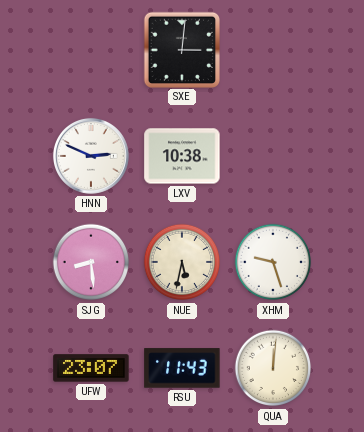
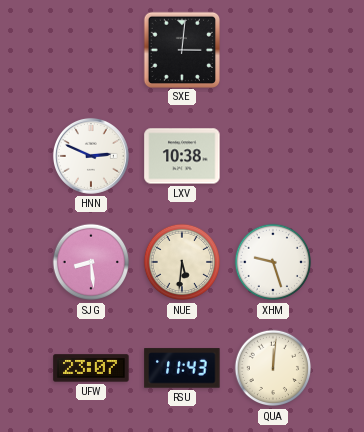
NUE: 5:32 -> 5:31 (182, 262)
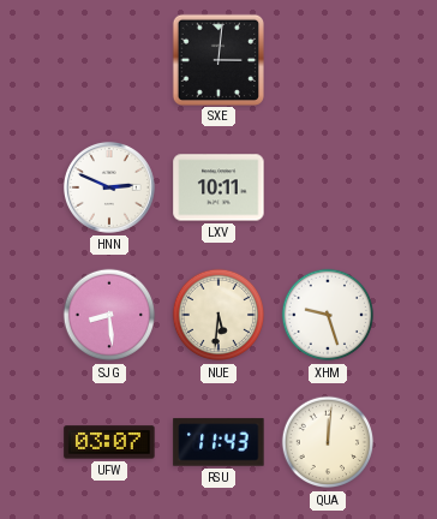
LXV: 10:38 -> 10:11 (218, 187)
UFW: 23:07 -> 03:07 (109, 442)
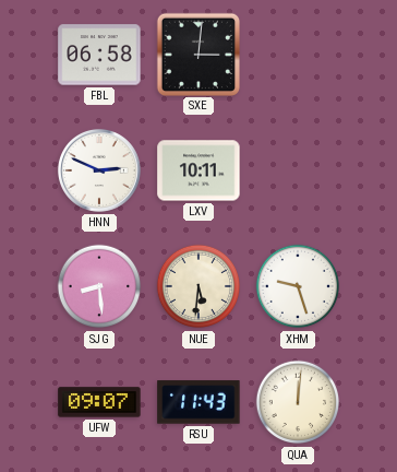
FBL: none -> 06:58 (99, 55)
UFW: 03:07 -> 09:07 (99, 402)
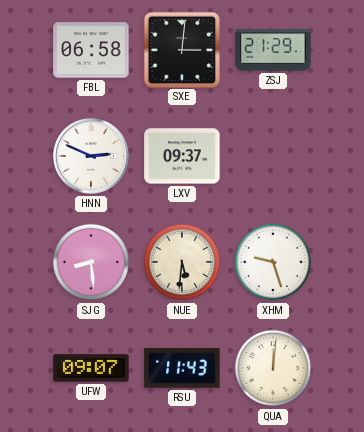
ZSJ: none -> 21:29 (273, 50)
LXV: 10:11 -> 09:37 (182, 156)
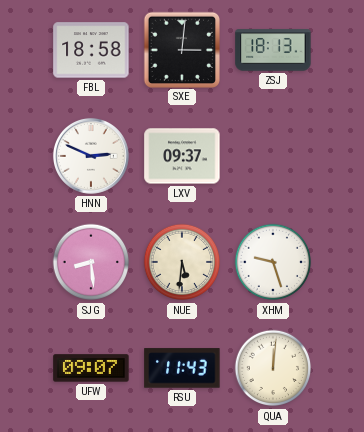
FBL: 06:58 -> 18:58 (91, 50)
ZSJ: 21:29 -> 18:13 (273, 50)
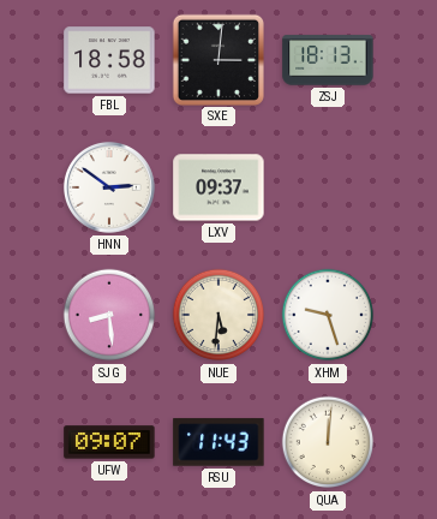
HNN: 2:49 -> 2:51 (109, 187)
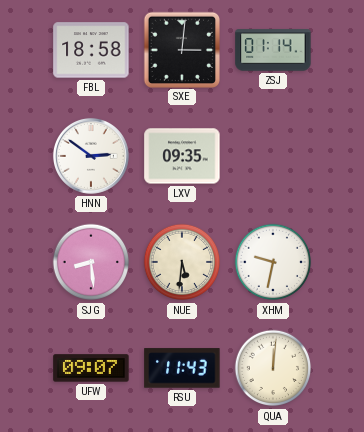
ZSJ: 18:13 -> 01:14 (273, 50)
LXV: 09:37 -> 09:35 (182, 156)
XHM: 9:27 -> 9:32 (273, 262)
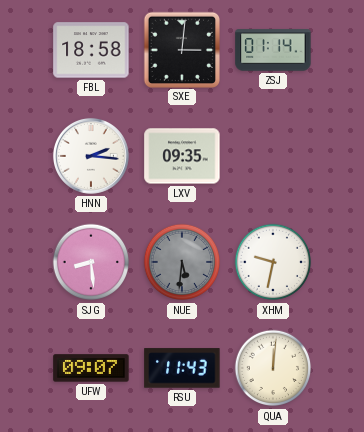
HNN: 2:51 -> 2:16 (91, 156)
NUE dial: cream -> grey (182, 262)
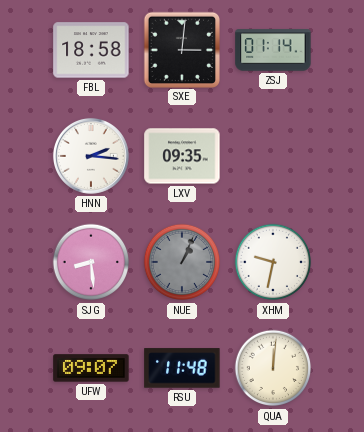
NUE: 5:31 -> 1:04 (182, 262)
RSU: 11:43 -> 11:48 (182, 368)
